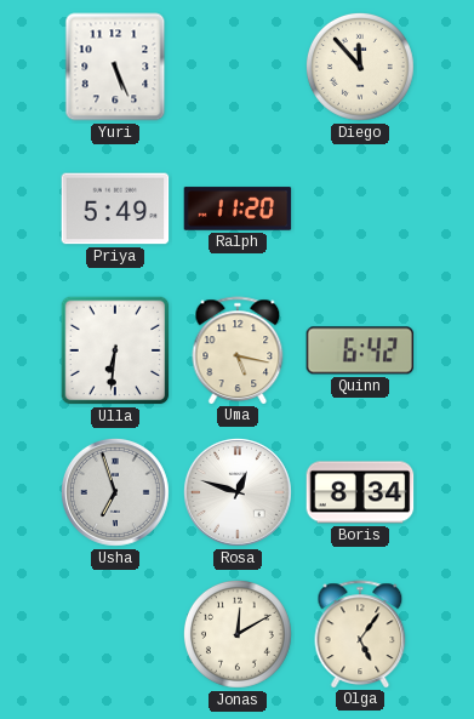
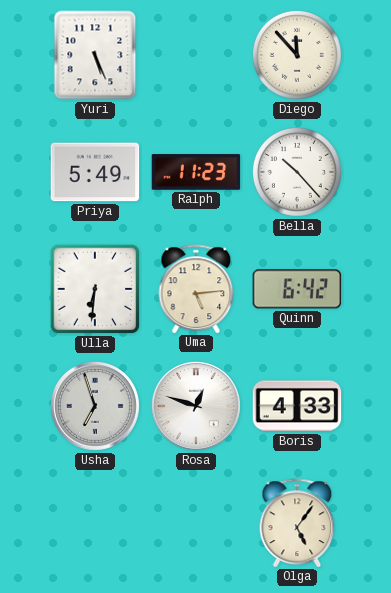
Ralph: 11:20 -> 11:23 (196, 172)
Bella: none -> 10:23 (297, 172)
Uma: 5:17 -> 5:14 (196, 289)
Boris: 8:34 -> 4:33 (297, 406)
Jonas: 12:10 -> none (238, 634)
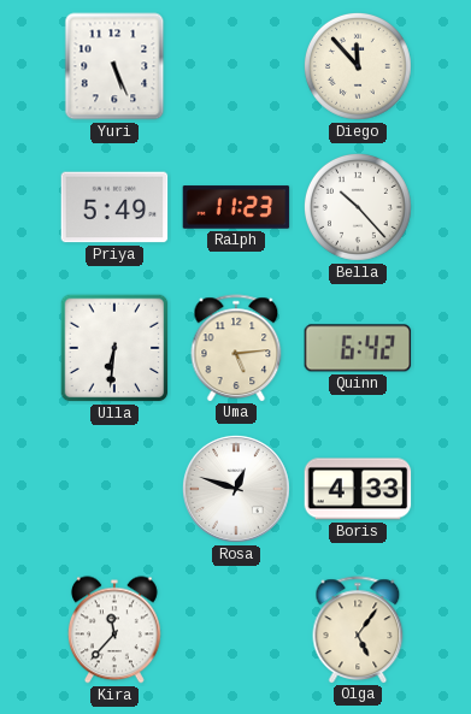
Usha: 6:57 -> none (95, 406)
Kira: none -> 11:37 (114, 630)
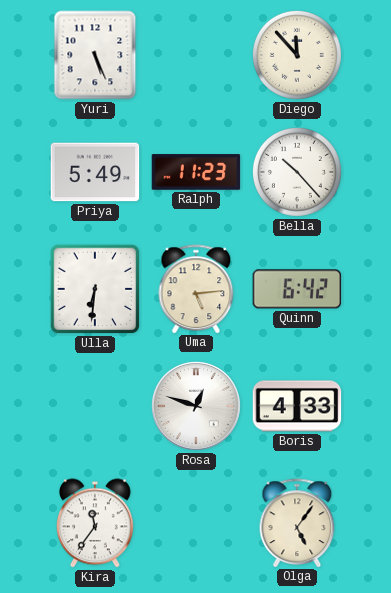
Kira: 11:37 -> 11:36 (95, 523)
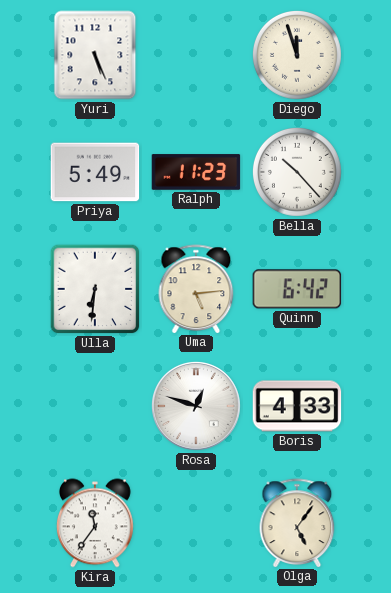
Diego: 11:53 -> 11:57 (297, 55)
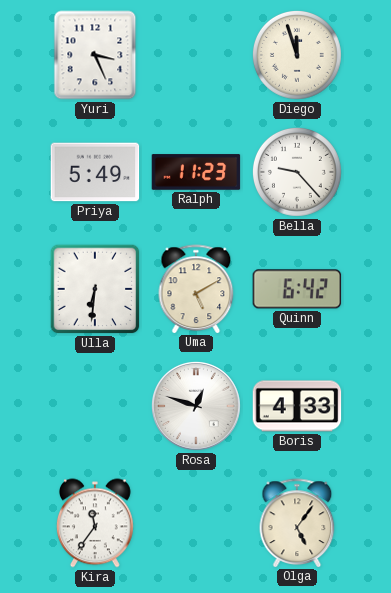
Yuri: 5:26 -> 3:26 (95, 55)
Bella: 10:23 -> 9:23 (297, 172)
Uma: 5:14 -> 5:10 (196, 289)
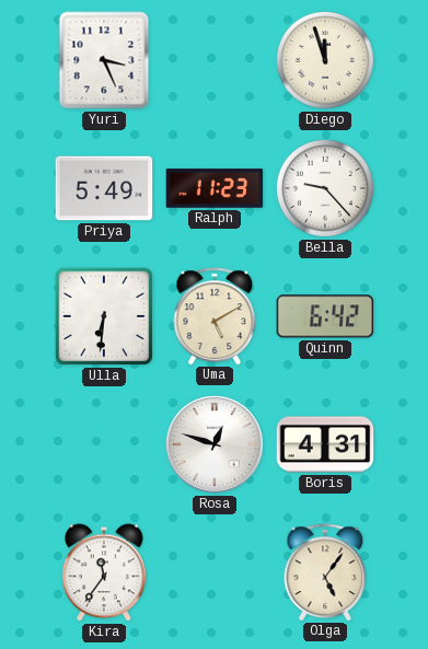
Boris: 4:33 -> 4:31 (325, 444)
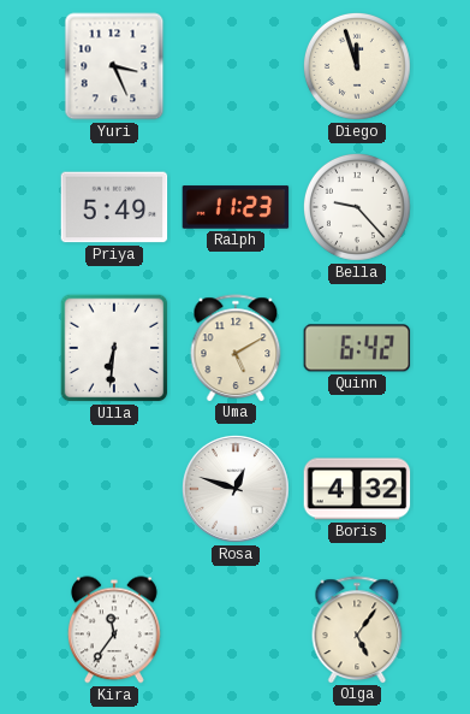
Boris: 4:31 -> 4:32 (357, 489)
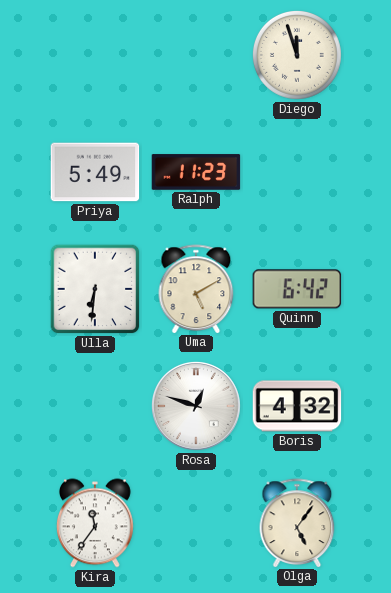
Yuri: 3:26 -> none (114, 66)
Bella: 9:23 -> none (357, 207)
